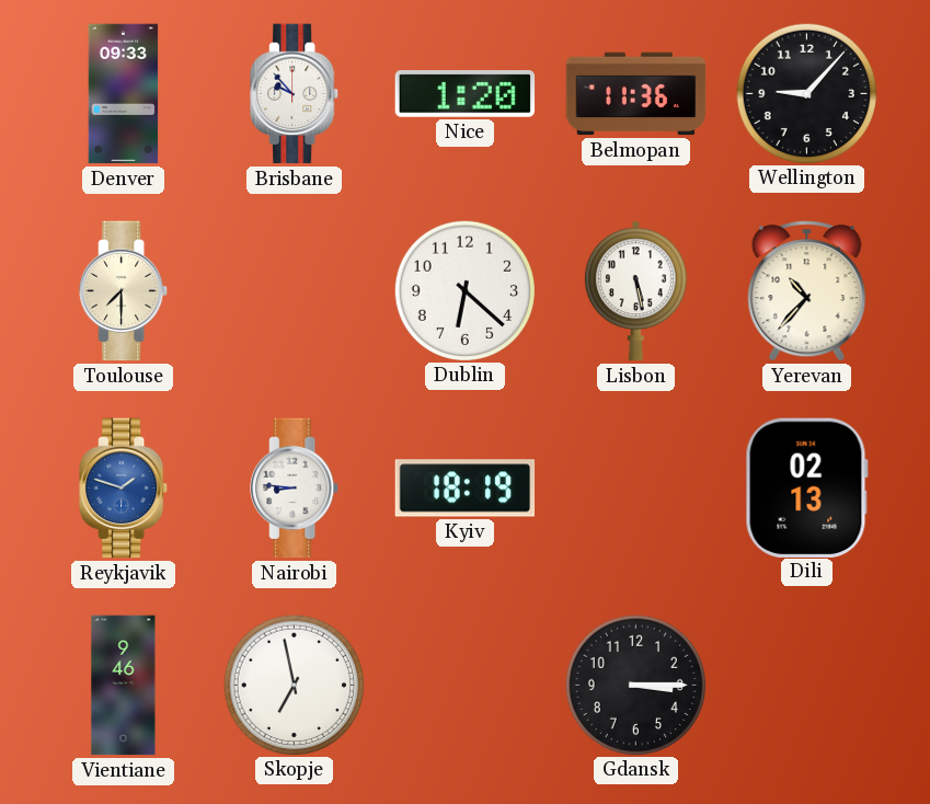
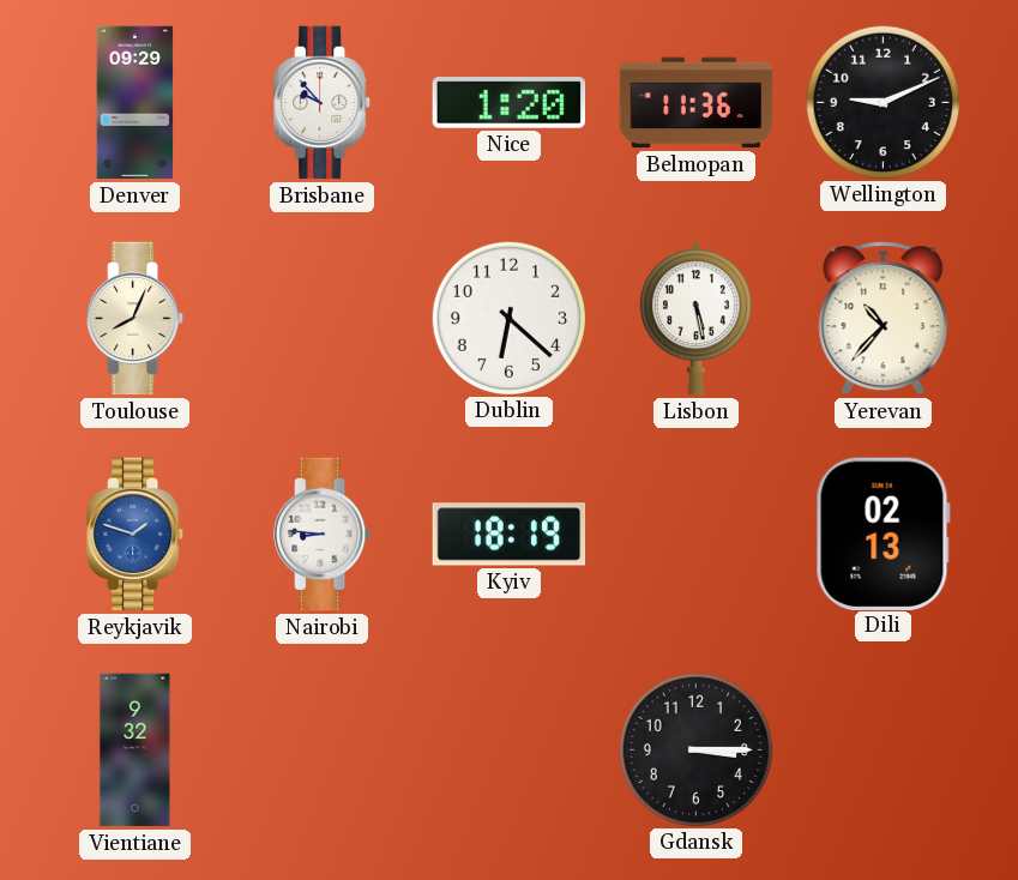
Denver: 09:33 -> 09:29 (135, 103)
Wellington: 9:07 -> 9:11 (883, 102)
Toulouse: 7:30 -> 8:04 (135, 319)
Vientiane: 9:46 -> 9:32 (135, 751)
Skopje: 6:58 -> none (294, 685)
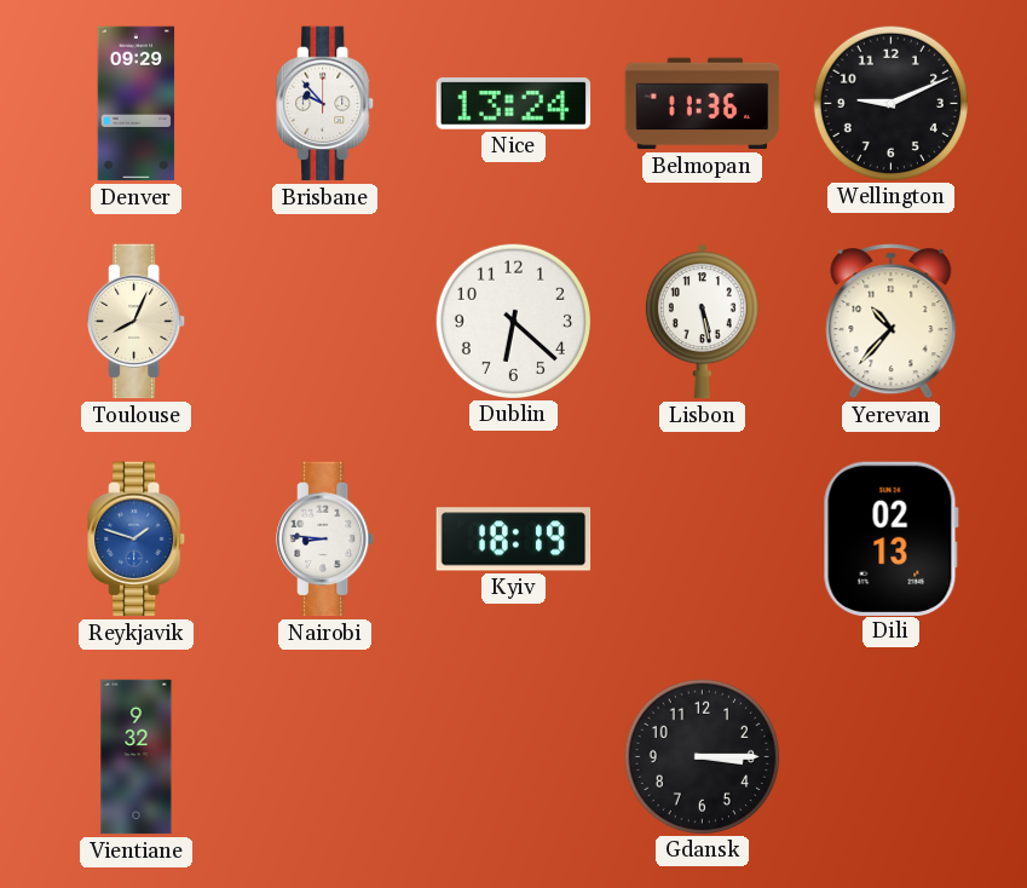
Nice: 1:20 -> 13:24 (514, 104)
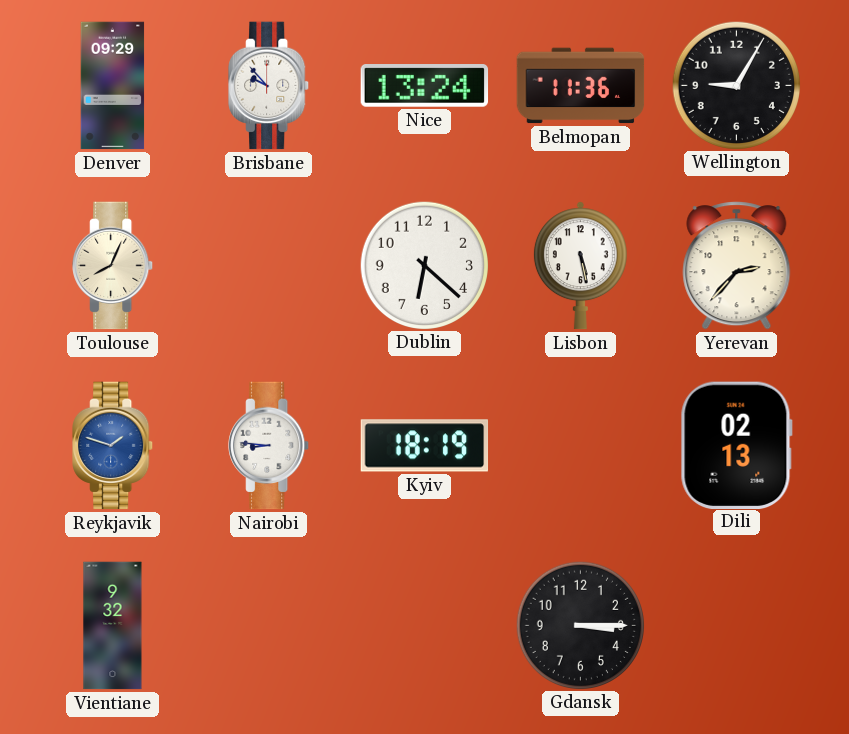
Wellington: 9:11 -> 9:05 (736, 85)
Yerevan: 10:37 -> 2:37 (737, 266)
